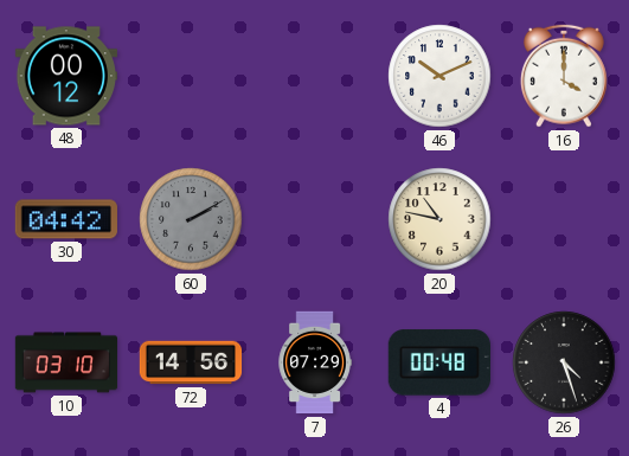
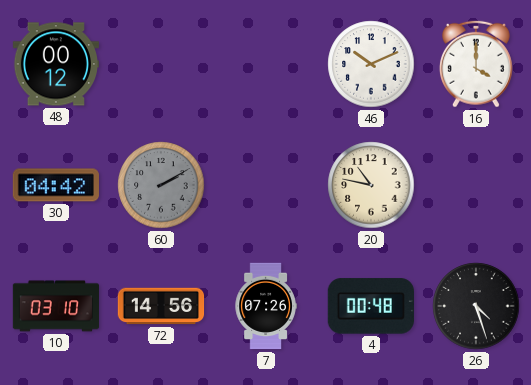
7: 07:29 -> 07:26 (266, 306)
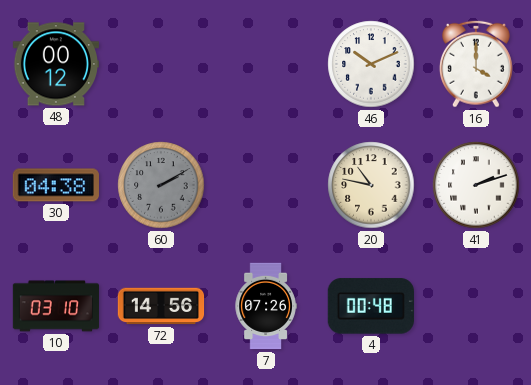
30: 04:42 -> 04:38 (56, 185)
41: none -> 2:12 (476, 185)
26: 4:27 -> none (476, 306)
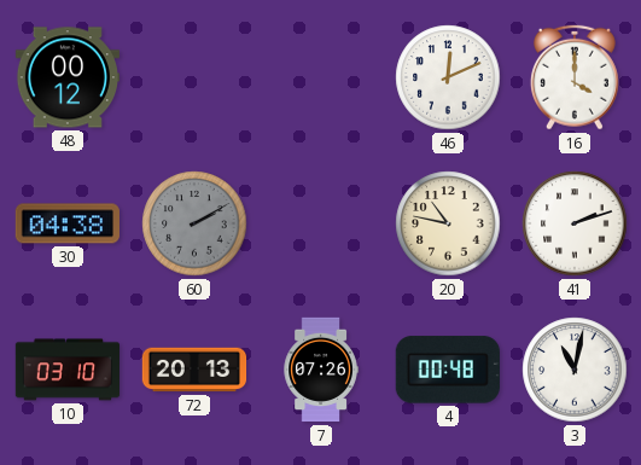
46: 10:11 -> 12:11 (448, 77)
72: 14:56 -> 20:13 (194, 370)
3: none -> 11:02 (575, 370)
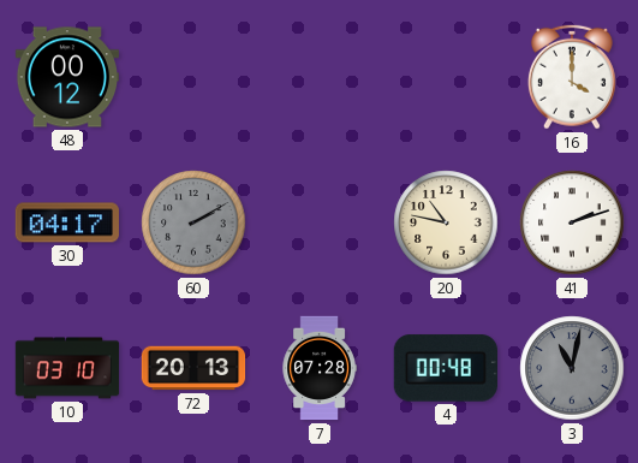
46: 12:11 -> none (448, 77)
30: 04:38 -> 04:17 (67, 222)
7: 07:26 -> 07:28 (320, 368)
3 dial: white -> grey (572, 368)
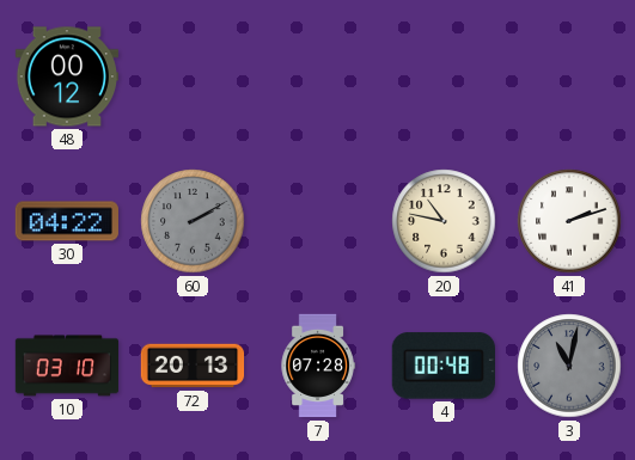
16: 4:00 -> none (572, 77)
30: 04:17 -> 04:22 (67, 221)
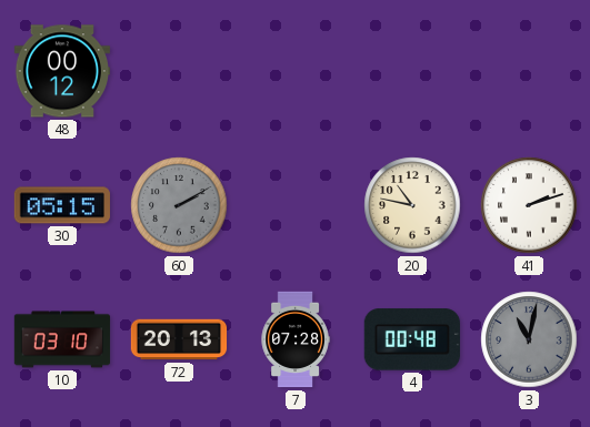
30: 04:22 -> 05:15 (62, 205)
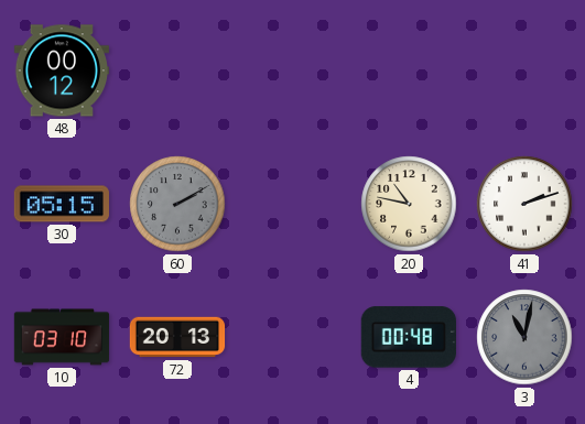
7: 07:28 -> none (296, 339)
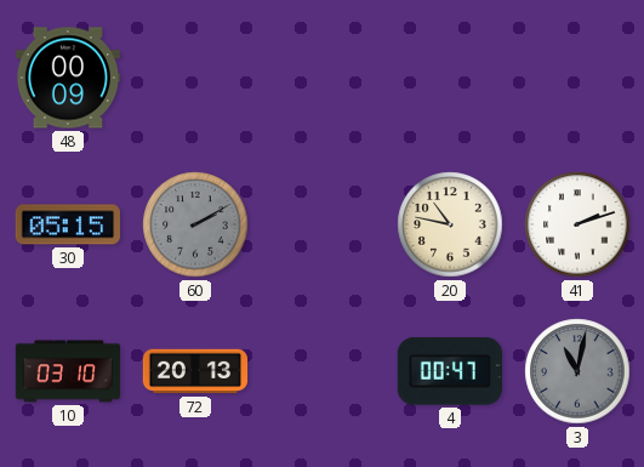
48: 00:12 -> 00:09 (67, 78)
4: 00:48 -> 00:47 (450, 371)
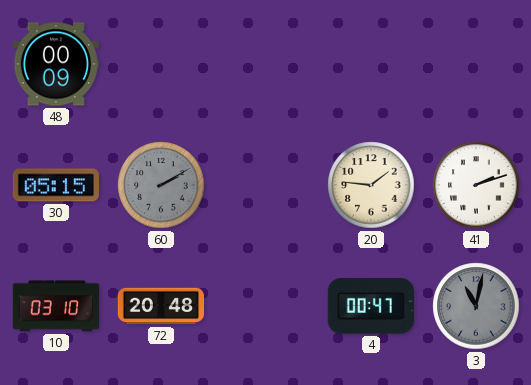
20: 10:47 -> 1:46 (371, 185)
72: 20:13 -> 20:48 (161, 306)
